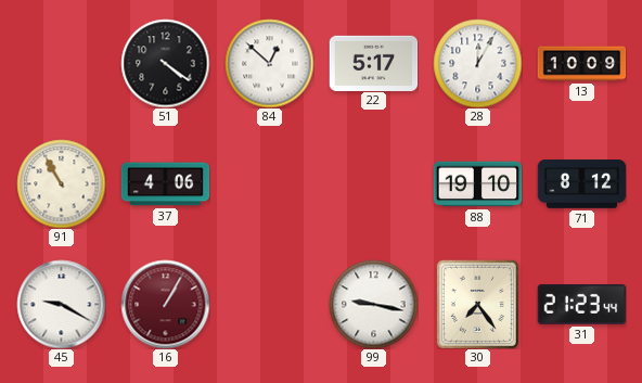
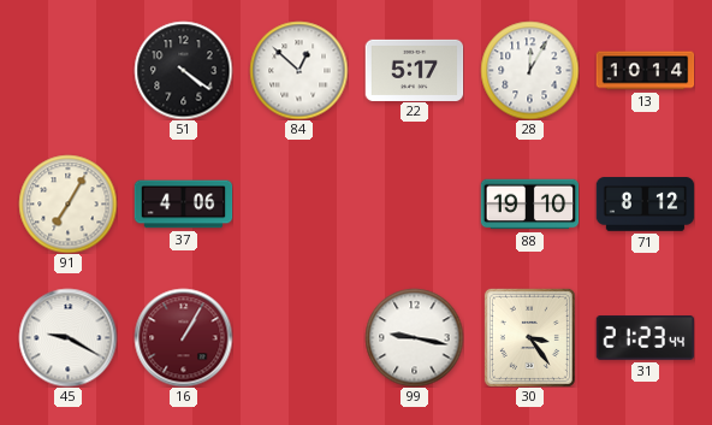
13: 10:09 -> 10:14 (645, 71)
91: 10:55 -> 7:05 (67, 203)
30: 7:24 -> 3:24 (529, 337)
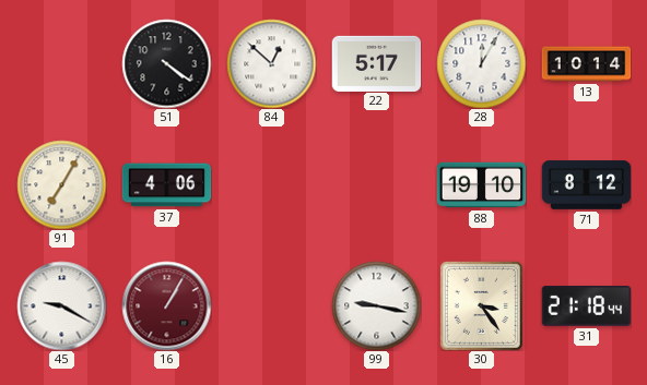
31: 21:23 -> 21:18 (586, 306)
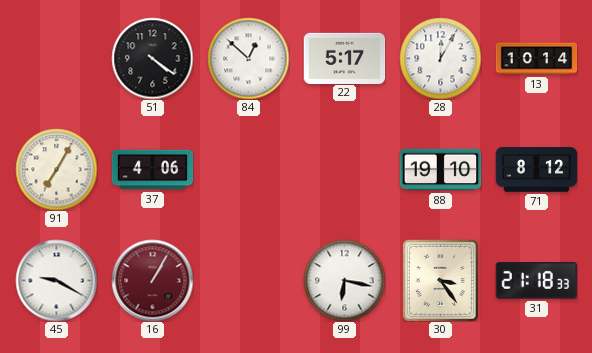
99: 9:17 -> 6:17 (344, 280)
31: 21:18:44 -> 21:18:33 (536, 281)
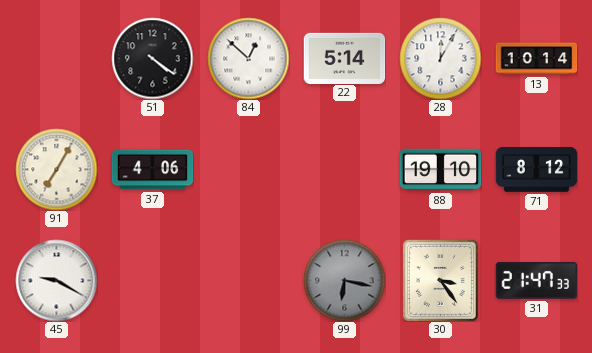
22: 5:17 -> 5:14 (344, 58)
16: 1:05 -> none (152, 280)
99 dial: white -> grey (344, 280)
31: 21:18 -> 21:47 (536, 281)
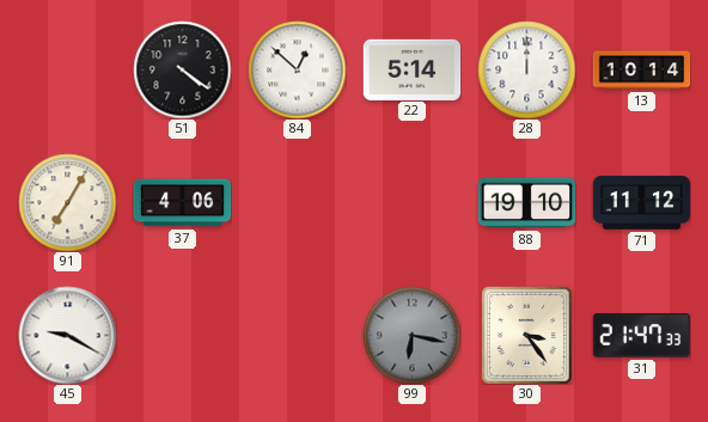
28: 12:05 -> 12:00 (526, 69)
71: 8:12 -> 11:12 (641, 203)
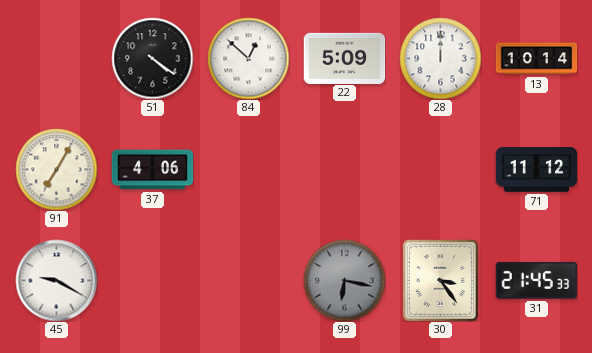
22: 5:14 -> 5:09 (344, 58)
88: 19:10 -> none (526, 203)
31: 21:47 -> 21:45 (536, 281)
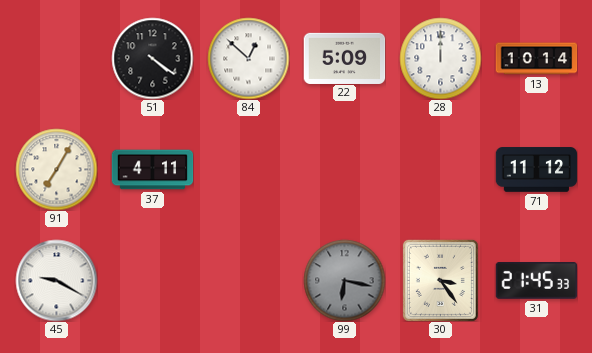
37: 4:06 -> 4:11 (152, 170)
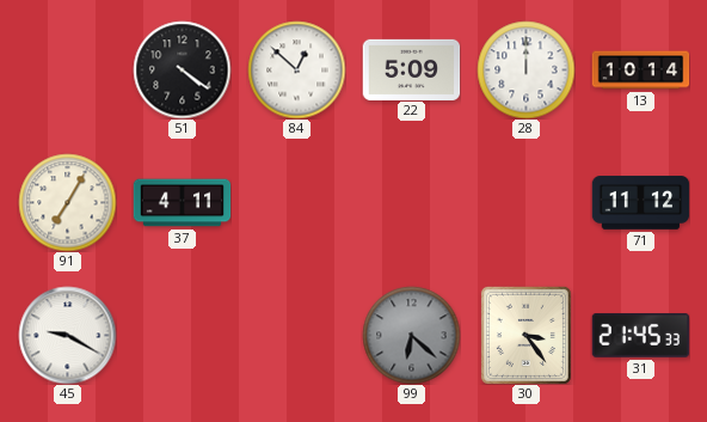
99: 6:17 -> 6:22 (411, 335)
